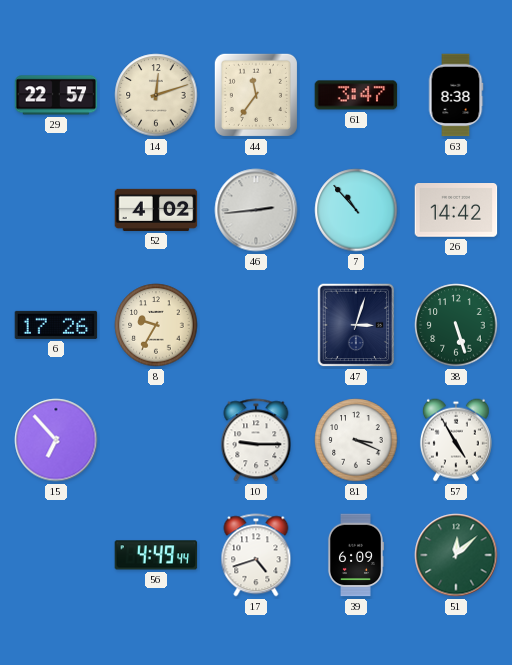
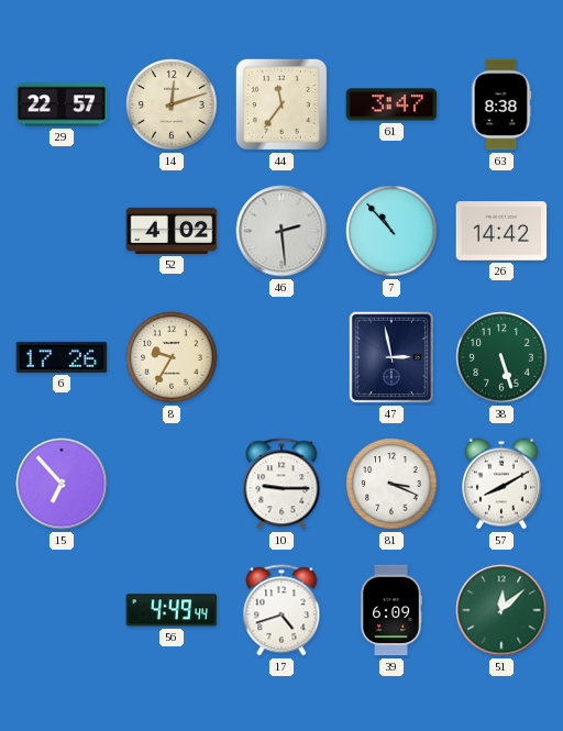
46: 2:44 -> 2:29 (281, 231)
47: 3:03 -> 2:58 (391, 357)
57: 4:55 -> 8:10 (501, 484)
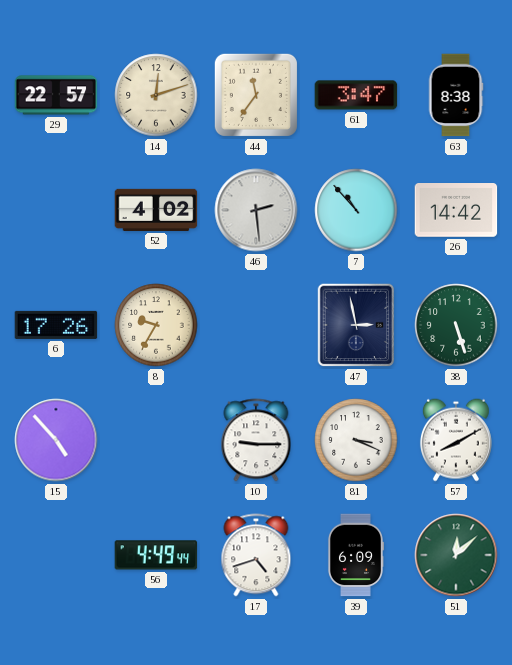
15: 6:53 -> 4:53 (56, 440)
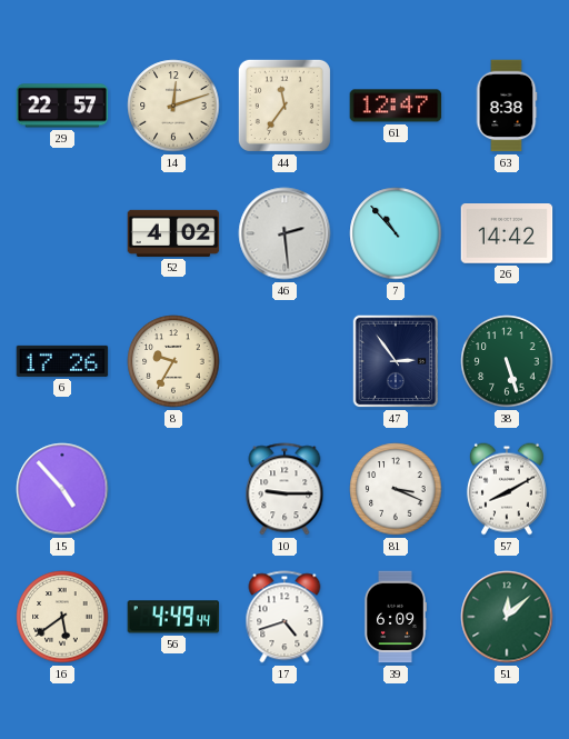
61: 3:47 -> 12:47 (396, 106)
47: 2:58 -> 2:54 (396, 361)
16: none -> 5:39 (62, 617)
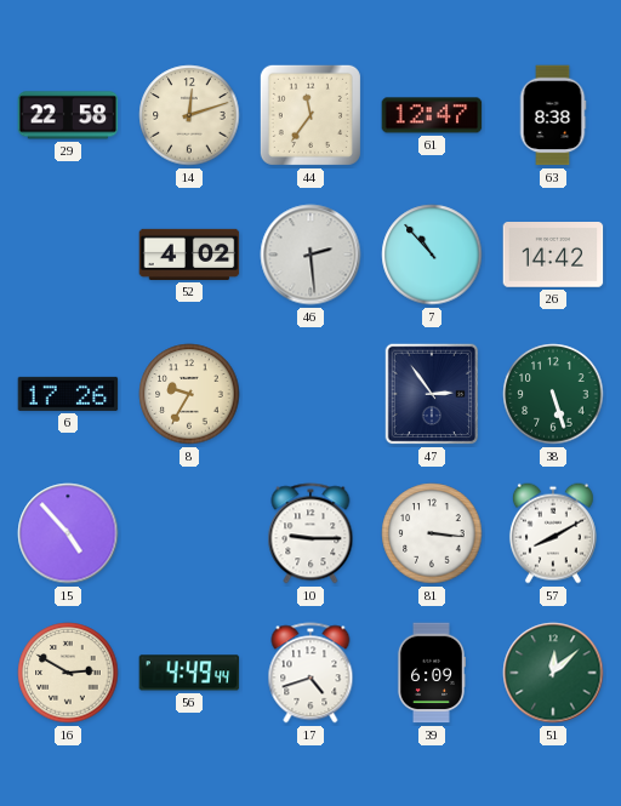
29: 22:57 -> 22:58 (68, 115)
81: 3:19 -> 3:16 (432, 533)
16: 5:39 -> 2:50 (68, 673)
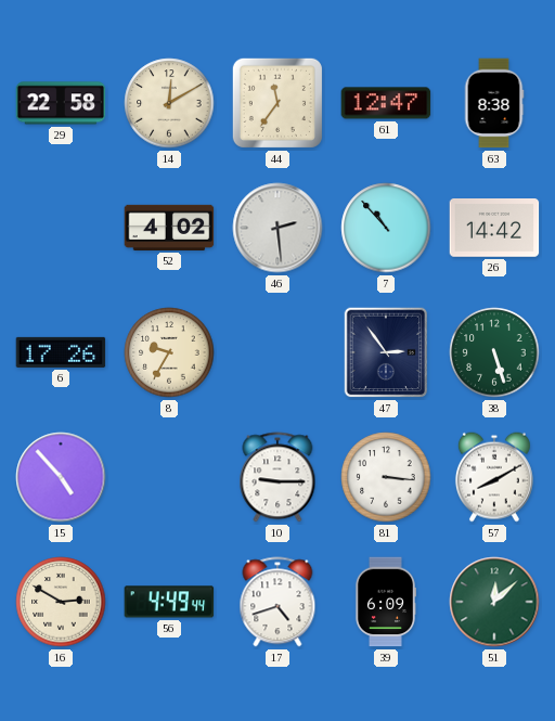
14: 12:12 -> 12:10 (169, 103)
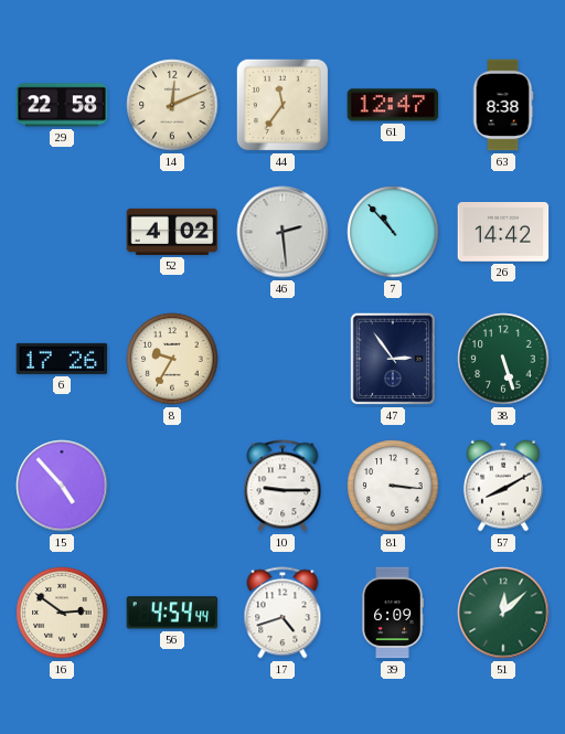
14: 12:10 -> 12:11 (172, 105)
16: 2:50 -> 2:51 (62, 613)
56: 4:49 -> 4:54 (172, 613)
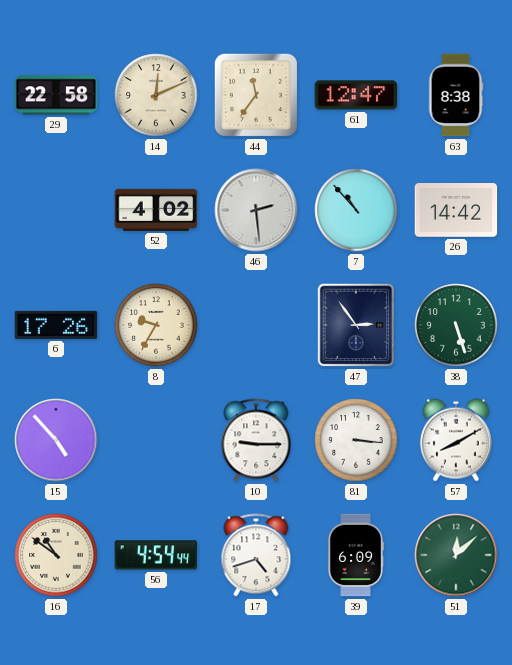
16: 2:51 -> 10:51 (56, 555)
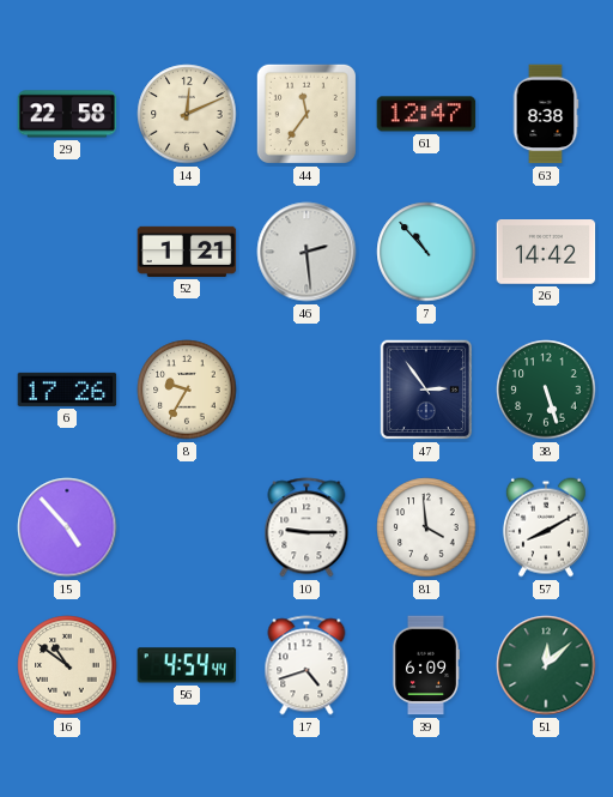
52: 4:02 -> 1:21 (187, 252)
81: 3:16 -> 3:59 (426, 527)
